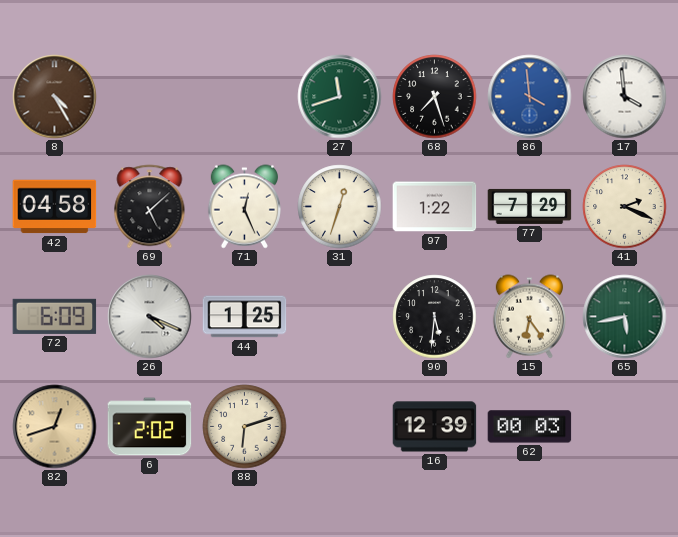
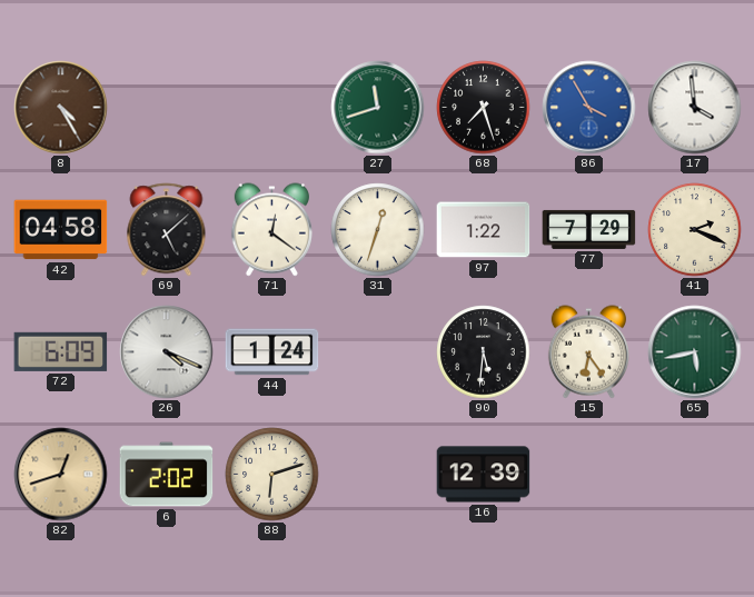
86: 3:59 -> 3:55 (589, 108)
71: 12:26 -> 12:21 (271, 230)
44: 1:25 -> 1:24 (272, 352)
62: 00:03 -> none (530, 427)
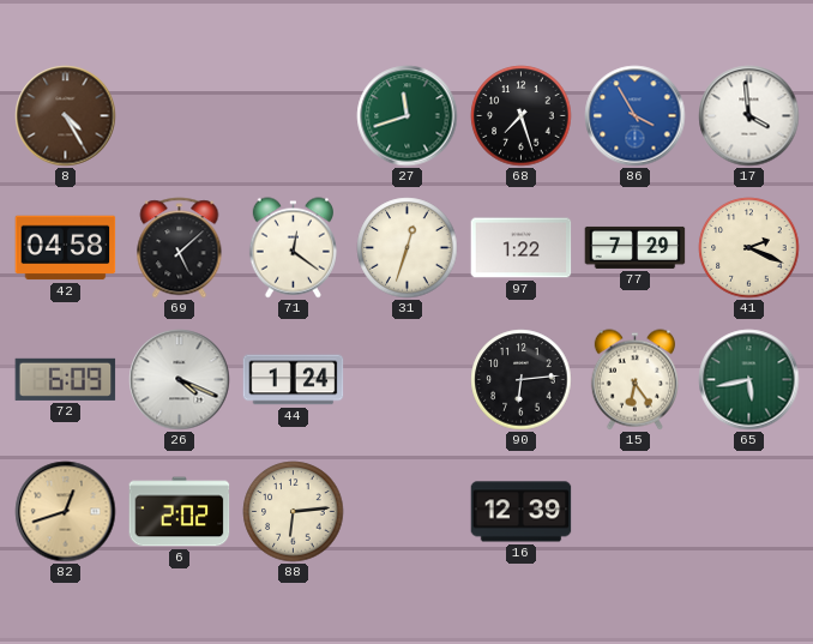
90: 5:31 -> 6:14 (522, 380)
88: 6:12 -> 6:14 (294, 512)
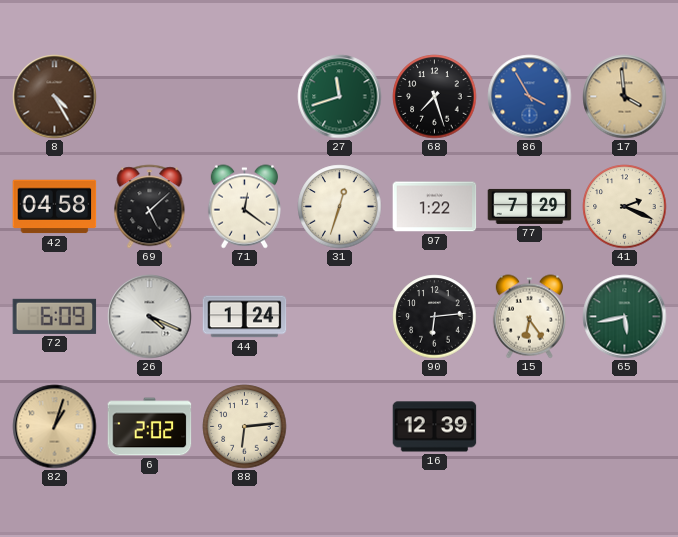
17 dial: white -> champagne (625, 97)
82: 12:42 -> 1:03 (55, 427)
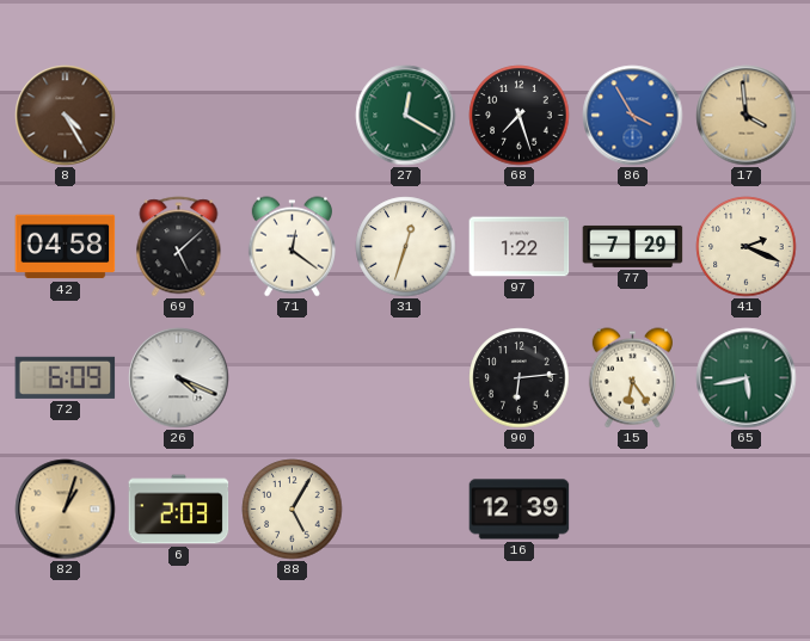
27: 11:42 -> 12:20 (406, 116)
44: 1:24 -> none (245, 317)
6: 2:02 -> 2:03 (179, 510)
88: 6:14 -> 5:05 (293, 510)
